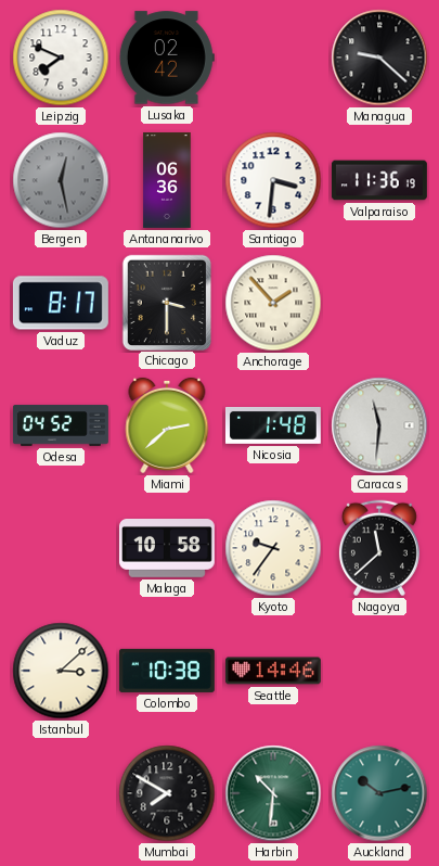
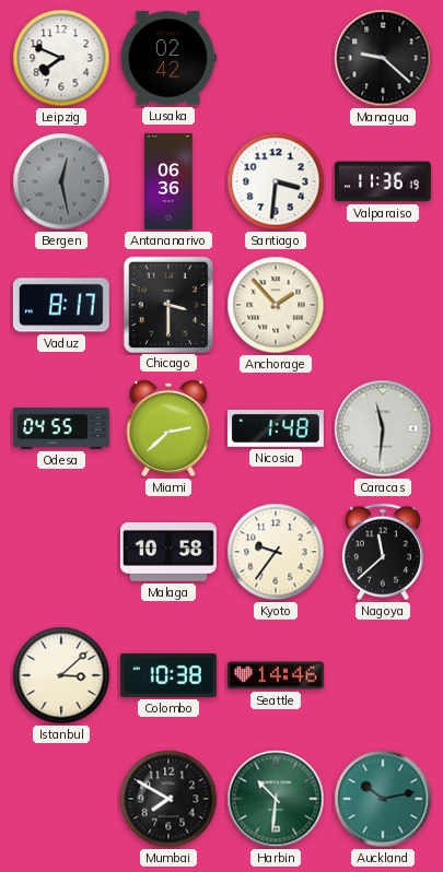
Odesa: 04:52 -> 04:55 (61, 428)
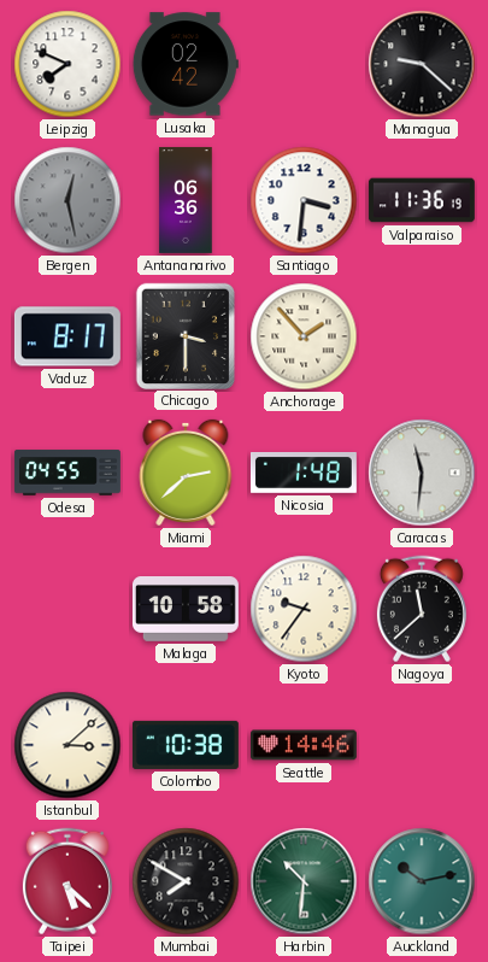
Taipei: none -> 5:22 (67, 881)
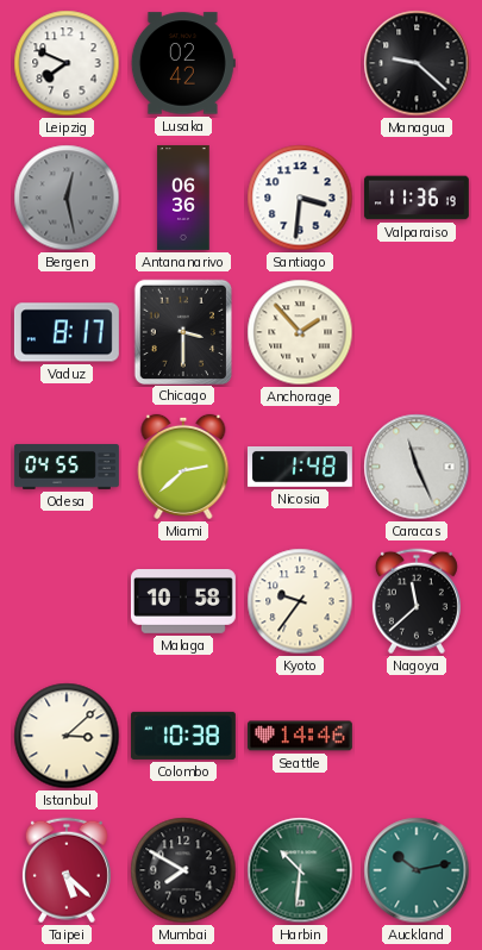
Caracas: 11:31 -> 11:26 (417, 467)
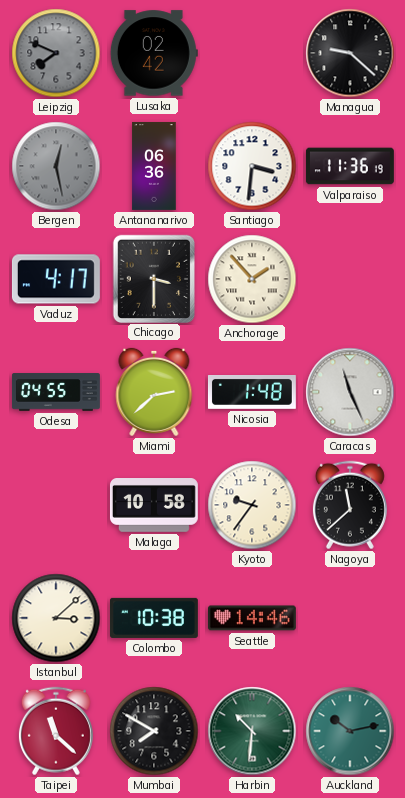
Leipzig dial: white -> grey (56, 53)
Vaduz: 8:17 -> 4:17 (56, 279)
Taipei: 5:22 -> 11:22 (56, 731)
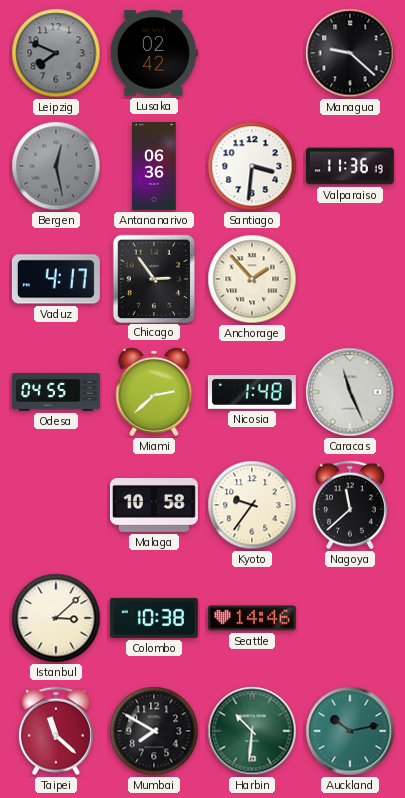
Chicago: 3:30 -> 2:54 (153, 278)
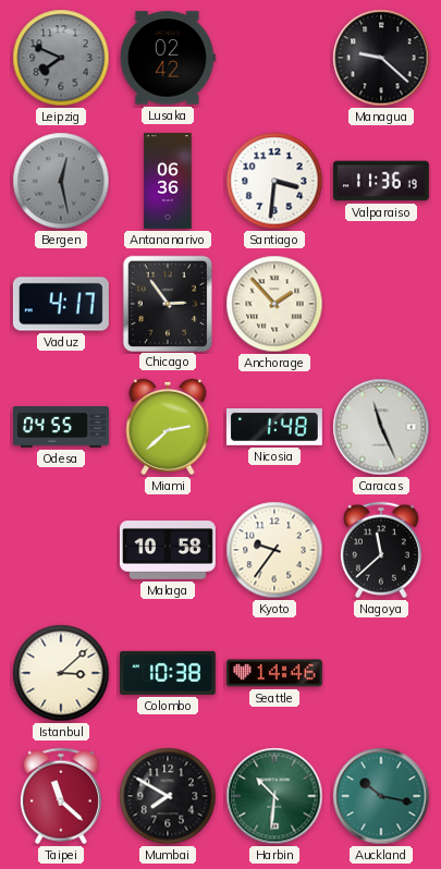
Auckland: 10:13 -> 10:17 (381, 796)
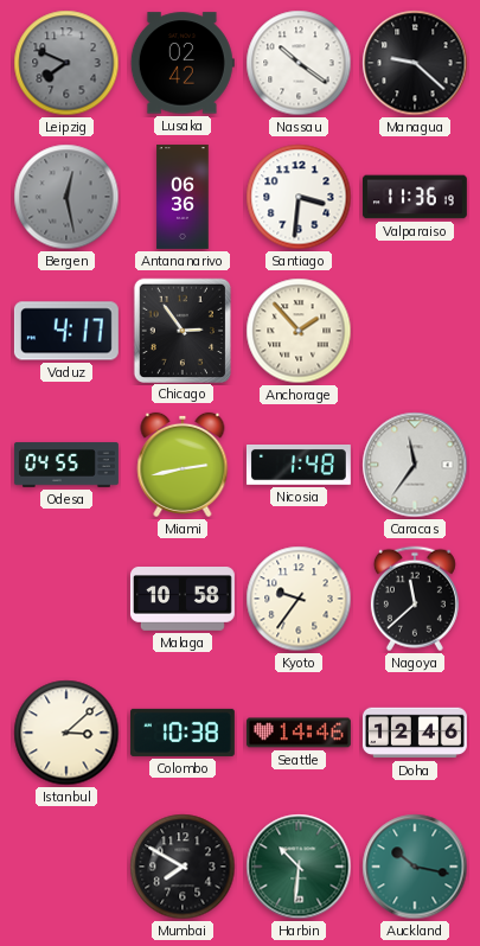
Nassau: none -> 10:21 (299, 63)
Miami: 2:38 -> 2:43 (183, 465)
Caracas: 11:26 -> 11:36 (415, 465)
Doha: none -> 12:46 (415, 733)
Taipei: 11:22 -> none (61, 796)
